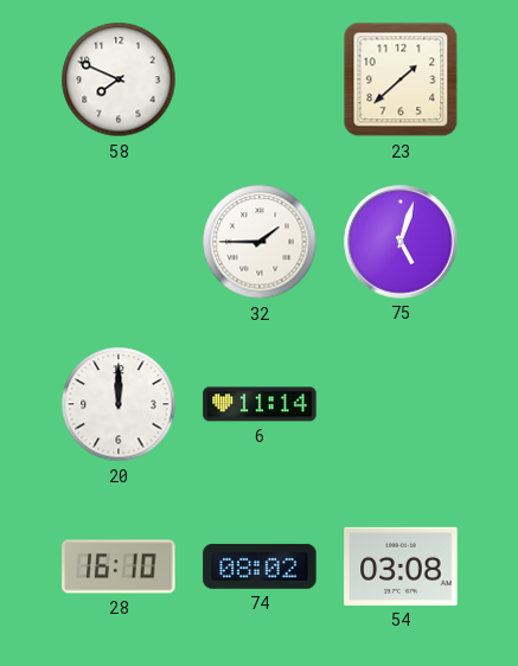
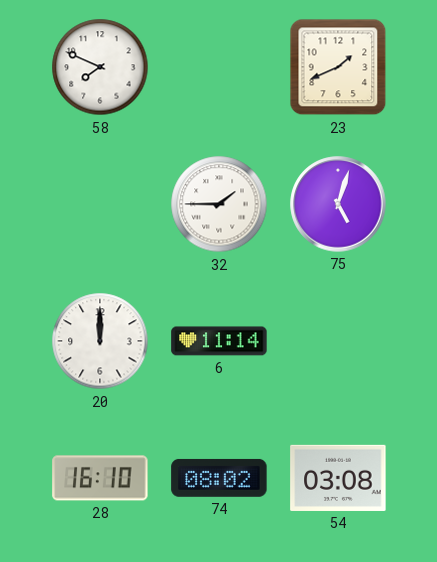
23: 1:38 -> 1:41 (338, 67)
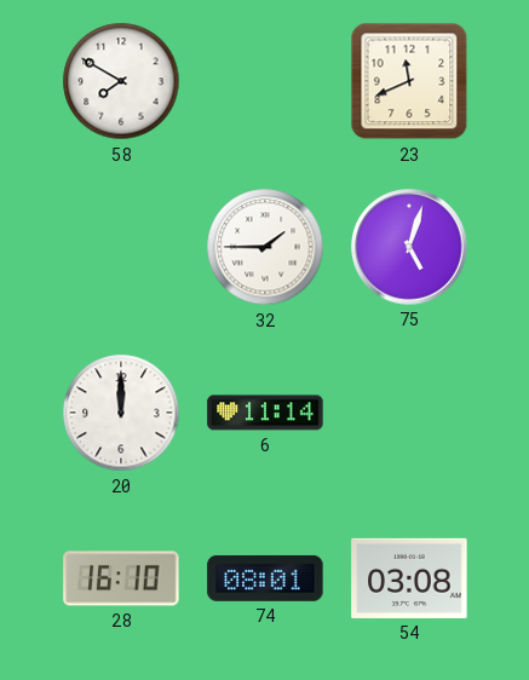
58: 7:49 -> 7:50 (121, 81)
23: 1:41 -> 11:41 (409, 81)
74: 08:02 -> 08:01 (265, 578)
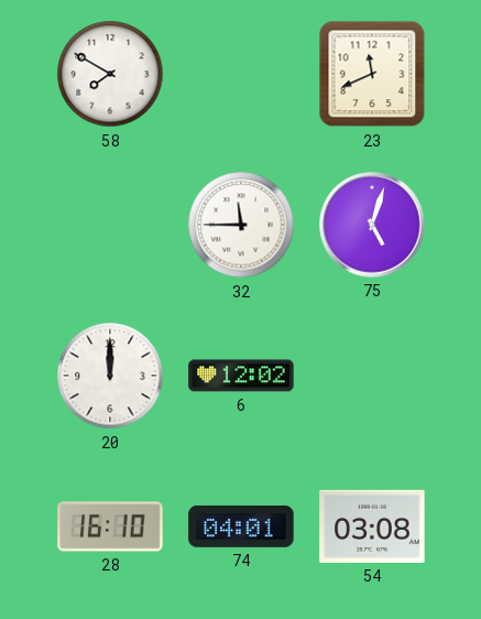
32: 1:45 -> 11:45 (241, 225)
6: 11:14 -> 12:02 (241, 376)
74: 08:01 -> 04:01 (241, 526)
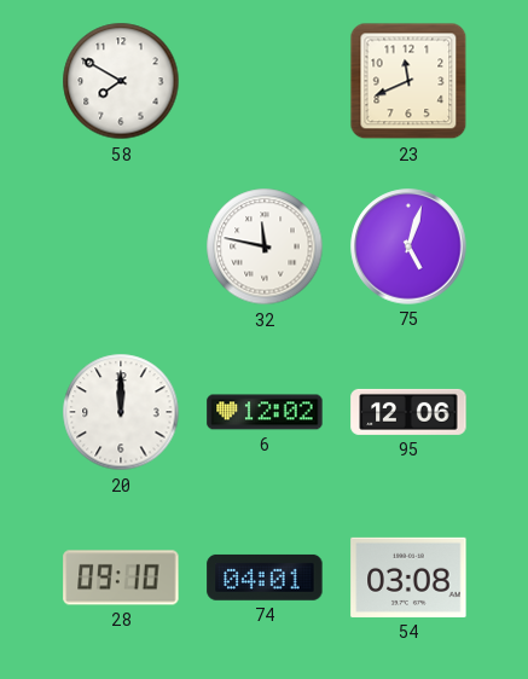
32: 11:45 -> 11:47 (265, 246)
95: none -> 12:06 (408, 412)
28: 16:10 -> 09:10 (121, 578)
